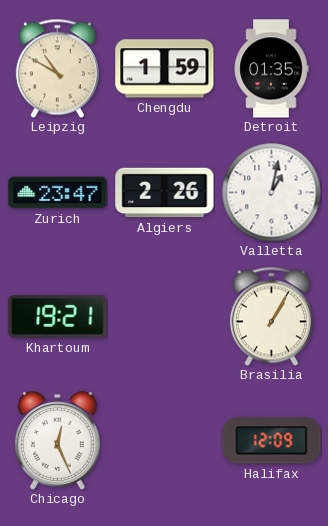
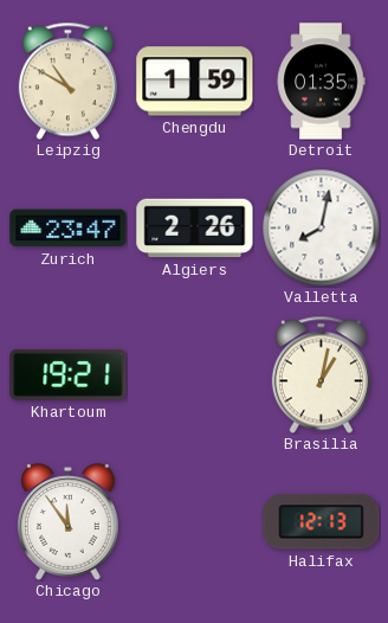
Valletta: 1:02 -> 8:02 (322, 229)
Brasilia: 1:05 -> 1:02 (321, 374)
Chicago: 12:26 -> 11:54 (69, 522)
Halifax: 12:09 -> 12:13 (322, 522)
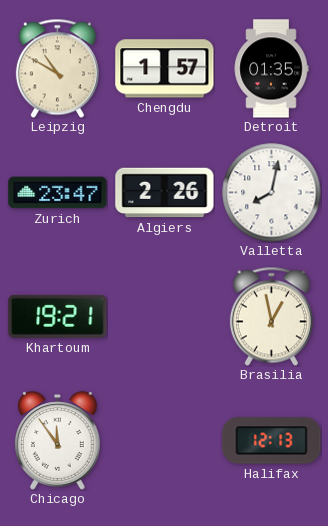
Chengdu: 1:59 -> 1:57 (165, 69)
Brasilia: 1:02 -> 12:58 (271, 316)
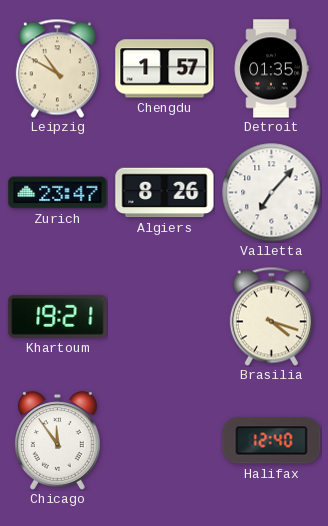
Algiers: 2:26 -> 8:26 (165, 193)
Valletta: 8:02 -> 7:07 (272, 193)
Brasilia: 12:58 -> 4:18 (271, 316)
Halifax: 12:13 -> 12:40 (272, 441)
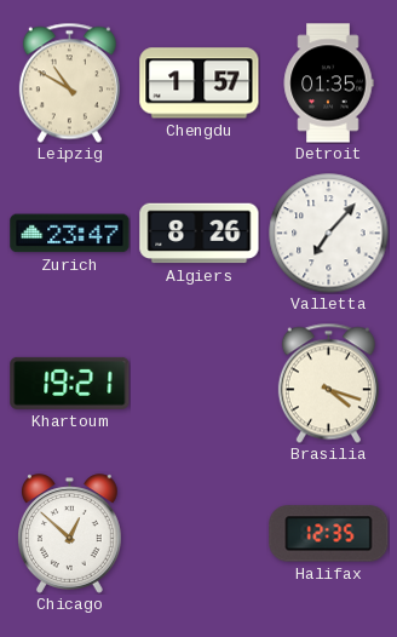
Chicago: 11:54 -> 12:52 (70, 534)
Halifax: 12:40 -> 12:35 (329, 534)
